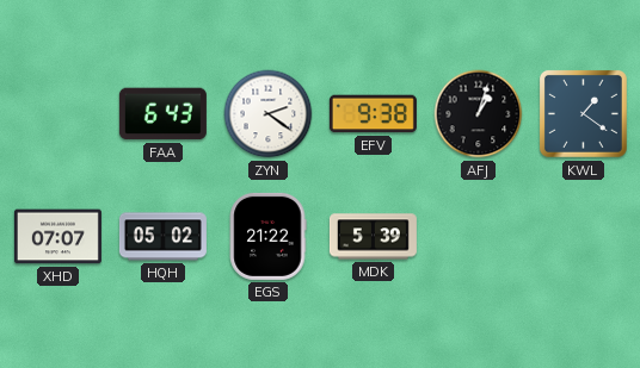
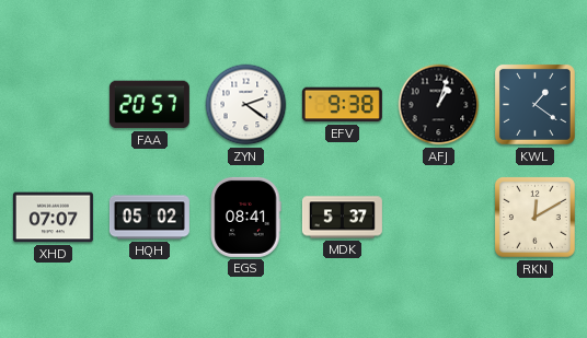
FAA: 6:43 -> 20:57 (149, 105)
EGS: 21:22 -> 08:41 (245, 217)
MDK: 5:39 -> 5:37 (342, 218)
RKN: none -> 12:10 (536, 218)
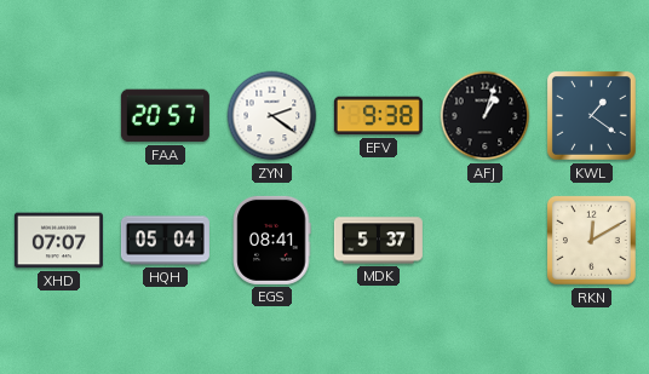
HQH: 05:02 -> 05:04 (165, 241)
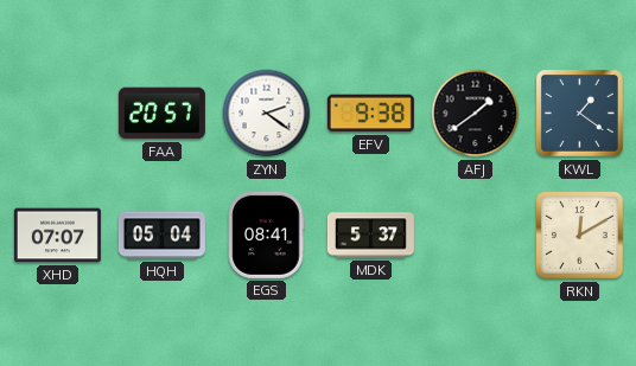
AFJ: 1:03 -> 1:39 (476, 114)
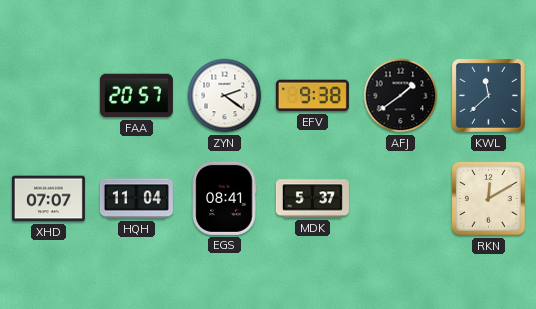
KWL: 1:21 -> 11:38 (488, 95)
HQH: 05:04 -> 11:04 (136, 199)
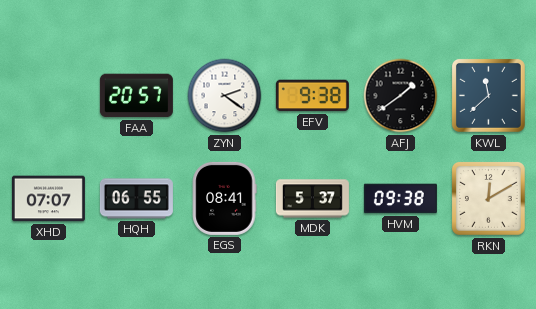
HQH: 11:04 -> 06:55 (136, 199)
HVM: none -> 09:38 (400, 199)
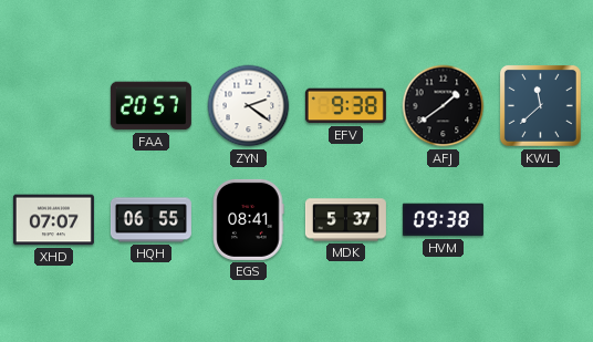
RKN: 12:10 -> none (489, 199)
